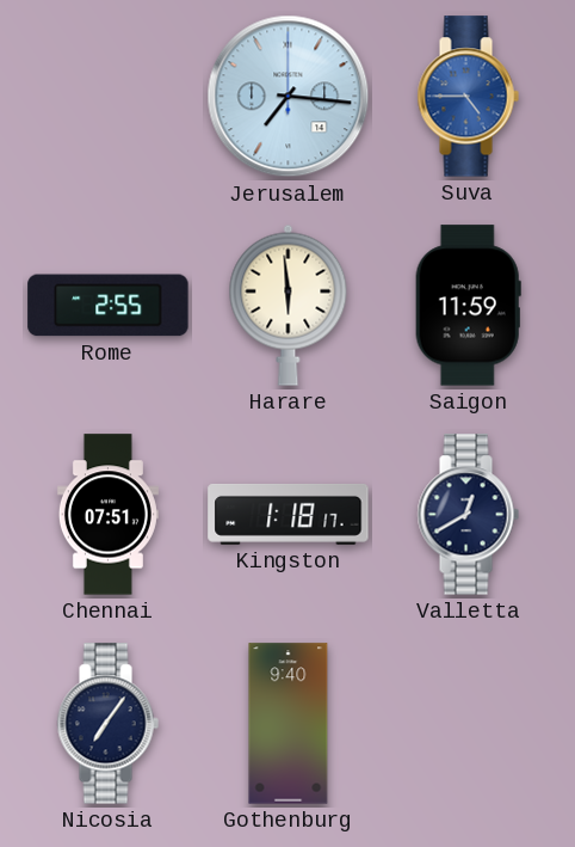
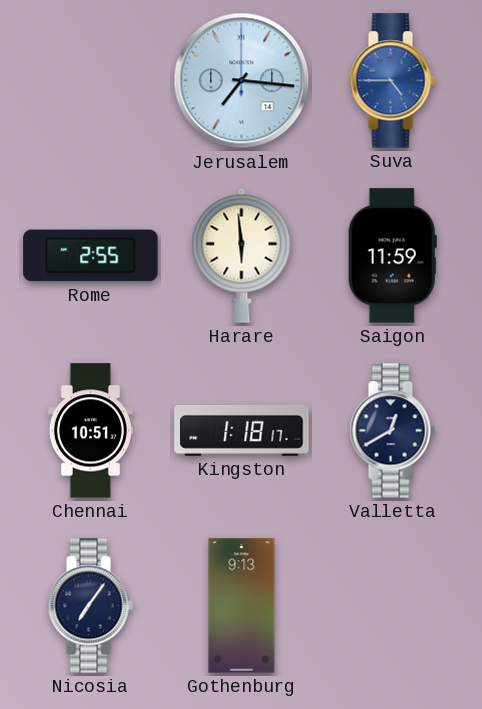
Chennai: 07:51 -> 10:51 (90, 431)
Gothenburg: 9:40 -> 9:13 (242, 606)
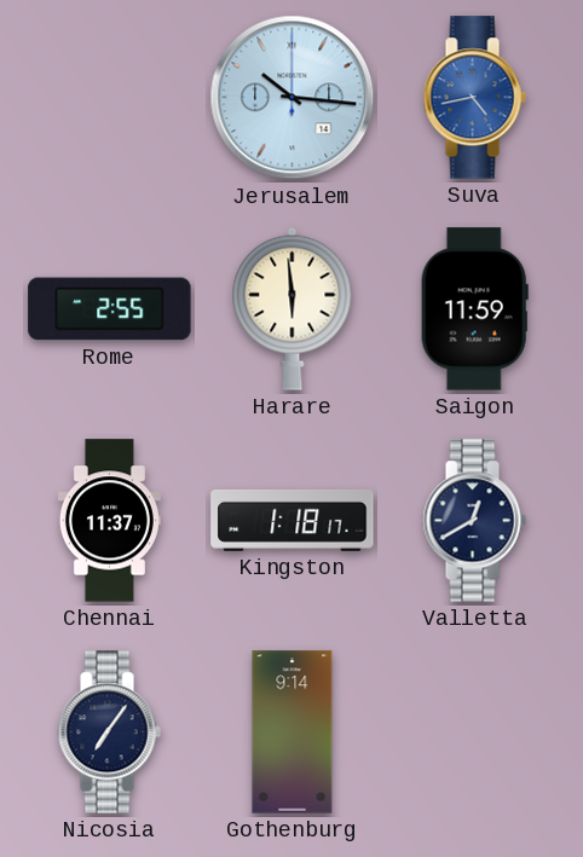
Jerusalem: 7:16 -> 10:16 (293, 98)
Suva: 4:45 -> 4:43 (474, 98)
Chennai: 10:51 -> 11:37 (109, 521)
Gothenburg: 9:13 -> 9:14 (293, 732)
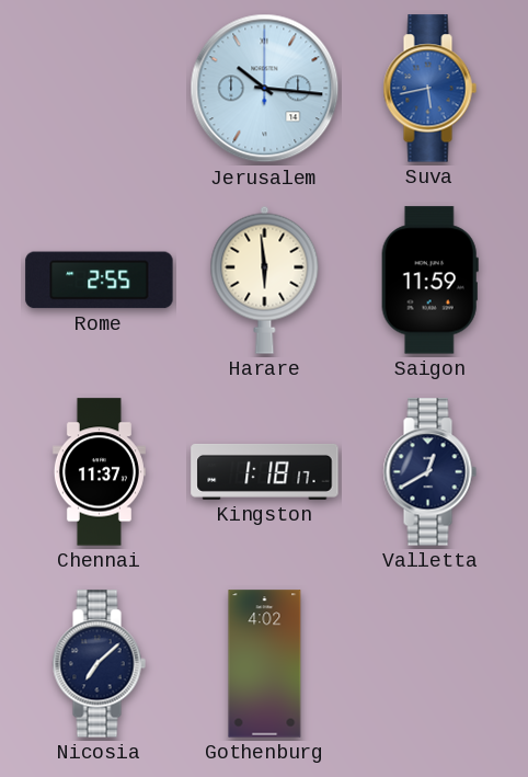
Suva: 4:43 -> 5:43 (429, 89)
Nicosia: 7:06 -> 7:08 (99, 664)
Gothenburg: 9:14 -> 4:02 (265, 664)
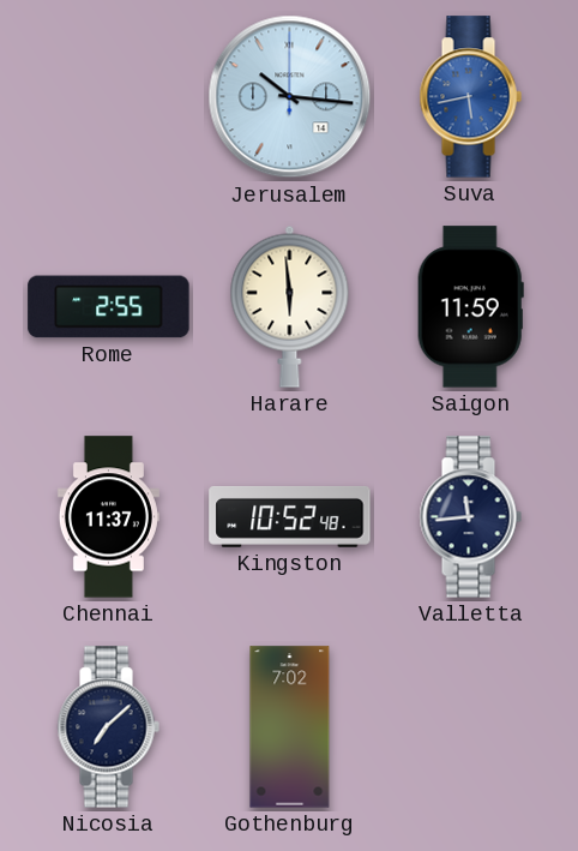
Kingston: 1:18 -> 10:52 (290, 516)
Valletta: 12:40 -> 11:44 (470, 517)
Gothenburg: 4:02 -> 7:02 (290, 727)
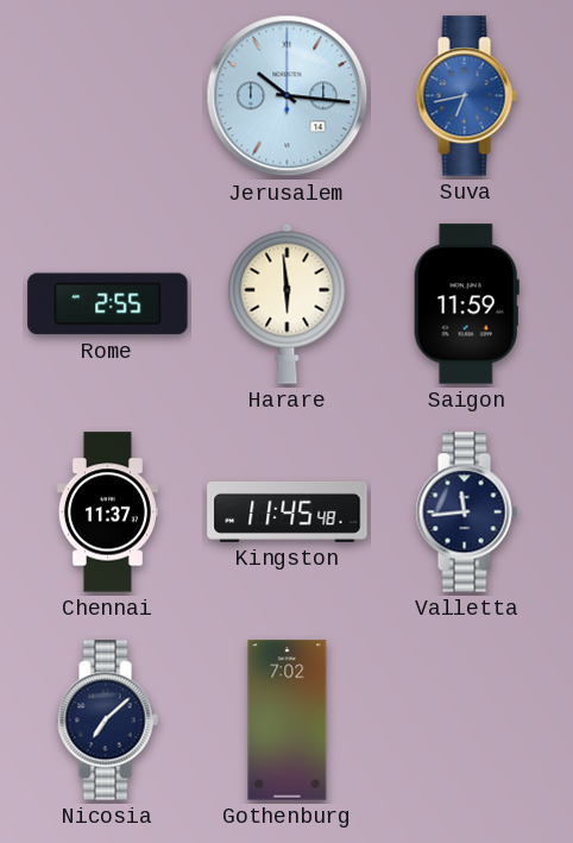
Suva: 5:43 -> 6:43 (466, 96)
Kingston: 10:52 -> 11:45 (288, 511)
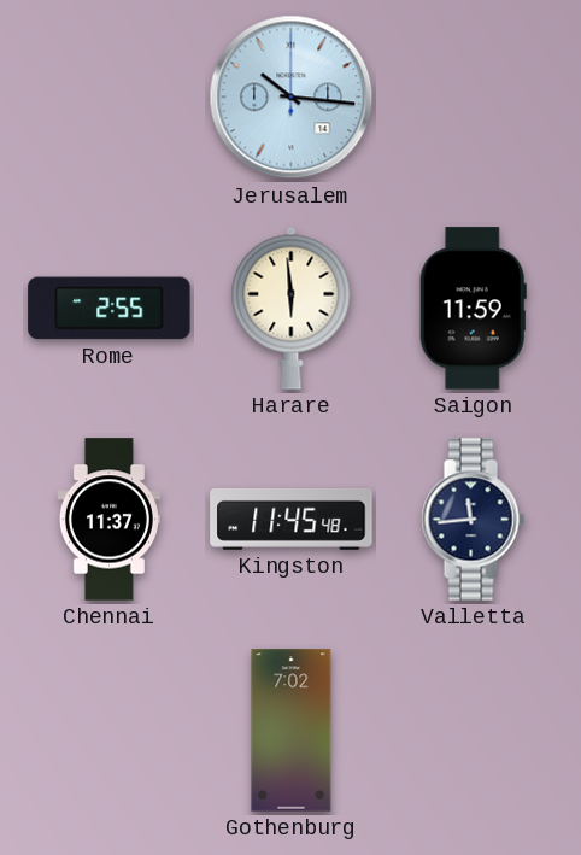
Suva: 6:43 -> none (466, 96)
Nicosia: 7:08 -> none (107, 721)
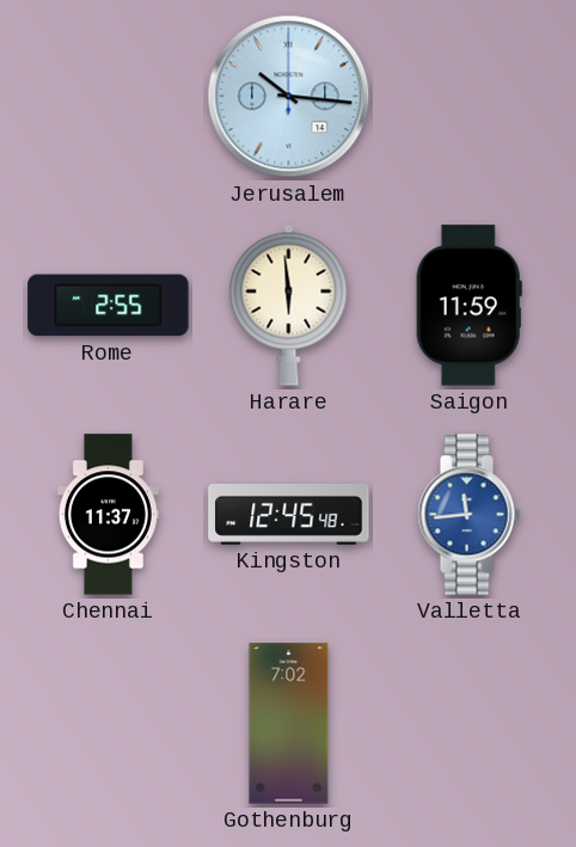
Kingston: 11:45 -> 12:45 (289, 514)
Valletta dial: navy -> blue (468, 515)
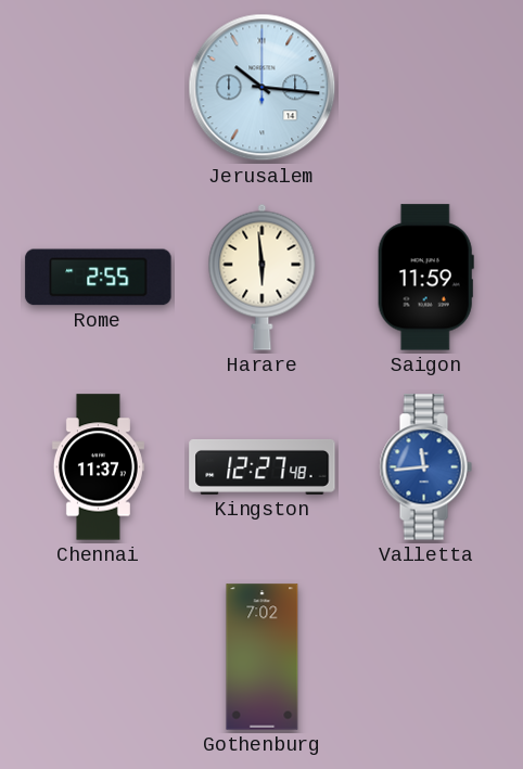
Kingston: 12:45 -> 12:27 (263, 466)
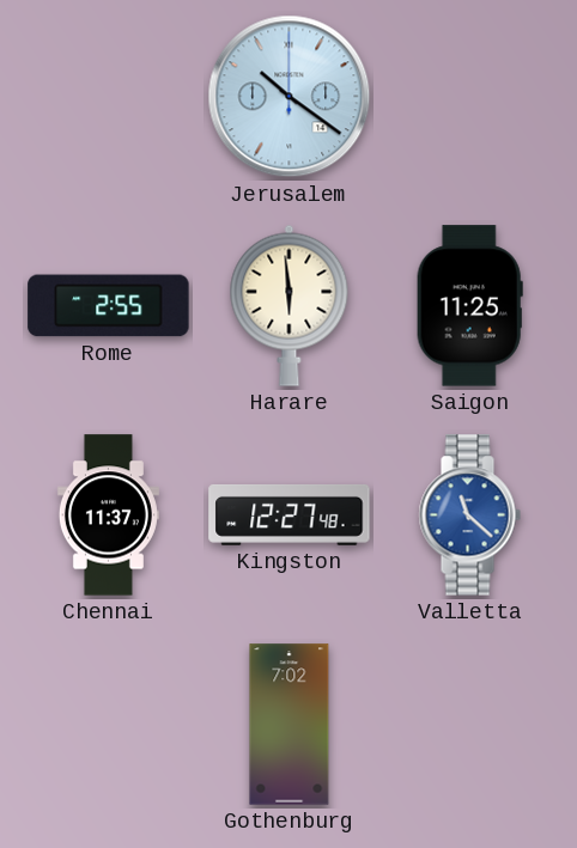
Jerusalem: 10:16 -> 10:21 (290, 97)
Saigon: 11:59 -> 11:25 (469, 306)
Valletta: 11:44 -> 11:22 (469, 515)
